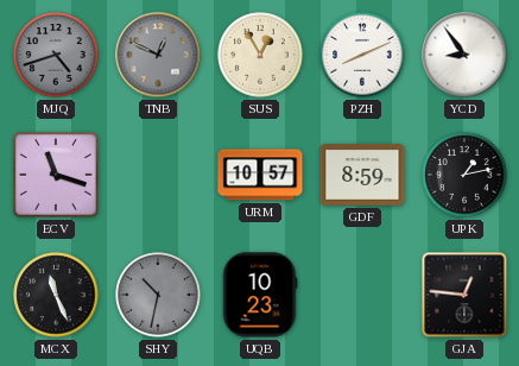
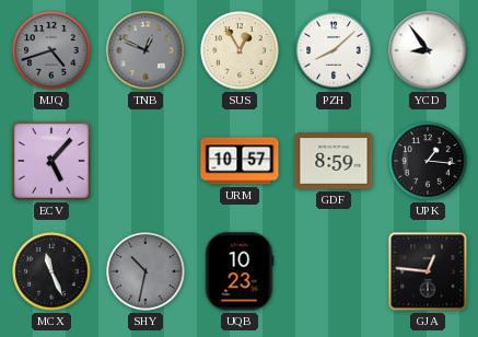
PZH: 8:11 -> 8:08 (334, 50)
ECV: 11:18 -> 5:07 (51, 161)
UPK: 1:13 -> 1:16 (428, 161)
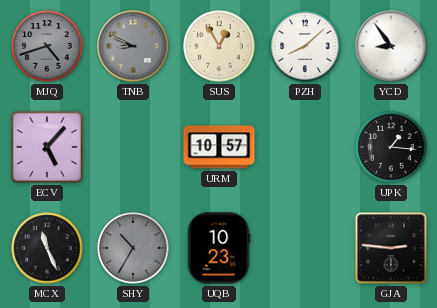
TNB: 12:49 -> 8:49 (133, 46)
GDF: 8:59 -> none (334, 161)
SHY: 10:32 -> 10:35 (133, 248)
GJA: 12:46 -> 2:46 (391, 248)
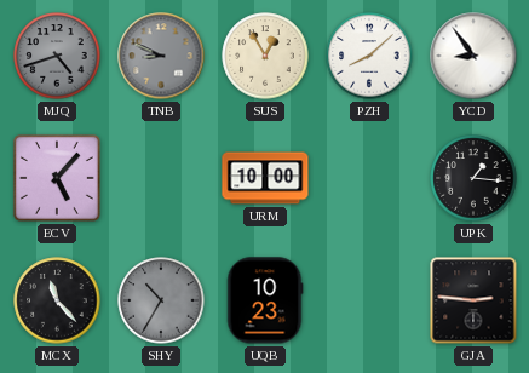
URM: 10:57 -> 10:00 (265, 178)
MCX: 11:26 -> 11:23 (57, 300)
